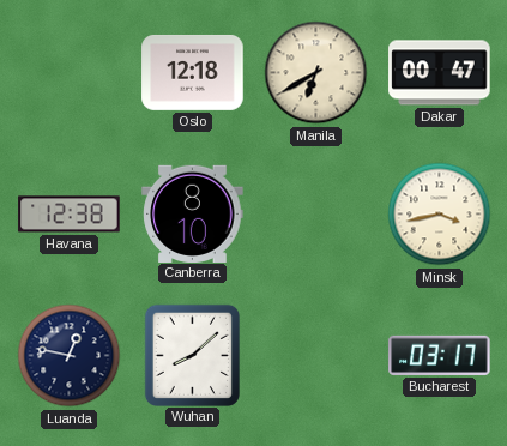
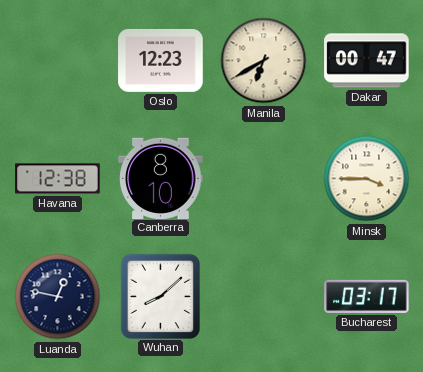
Oslo: 12:18 -> 12:23 (161, 60)
Minsk: 3:43 -> 3:45 (367, 179)
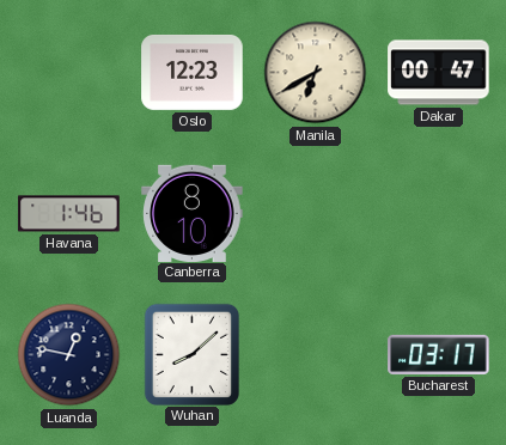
Havana: 12:38 -> 1:46 (69, 214)
Minsk: 3:45 -> none (367, 179)
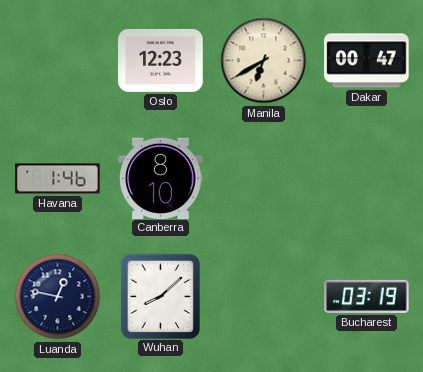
Bucharest: 03:17 -> 03:19 (367, 296)
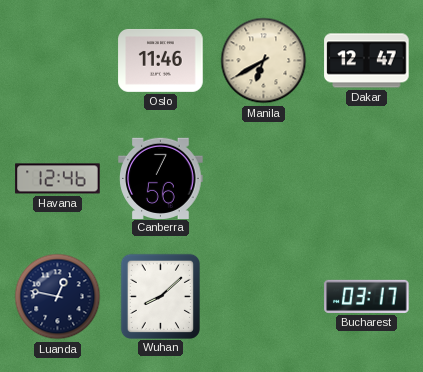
Oslo: 12:23 -> 11:46 (161, 60)
Dakar: 00:47 -> 12:47 (367, 61)
Havana: 1:46 -> 12:46 (58, 179)
Canberra: 8:10 -> 7:56 (161, 178)
Bucharest: 03:19 -> 03:17 (367, 296)
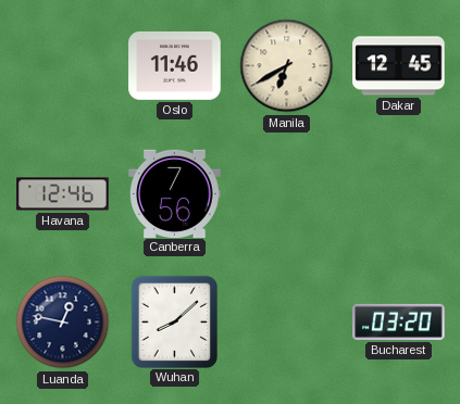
Dakar: 12:47 -> 12:45 (399, 66)
Bucharest: 03:17 -> 03:20 (399, 321)
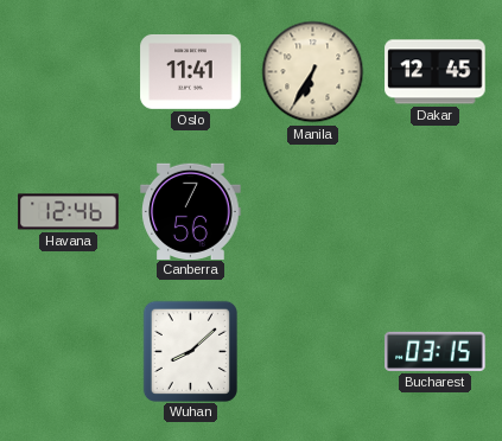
Oslo: 11:46 -> 11:41 (191, 71)
Manila: 6:40 -> 6:35 (313, 72)
Luanda: 12:47 -> none (63, 323)
Bucharest: 03:20 -> 03:15 (436, 351)
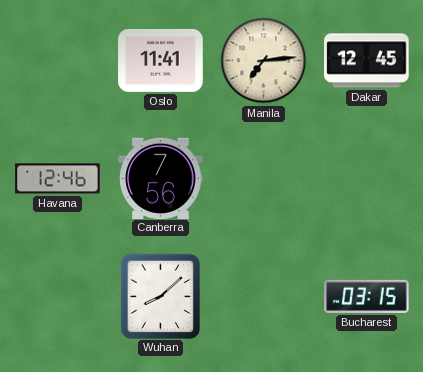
Manila: 6:35 -> 7:14 (264, 61)
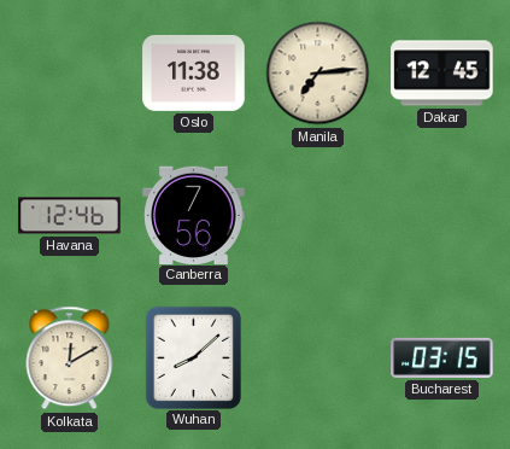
Oslo: 11:41 -> 11:38 (194, 72)
Kolkata: none -> 12:10 (70, 358)
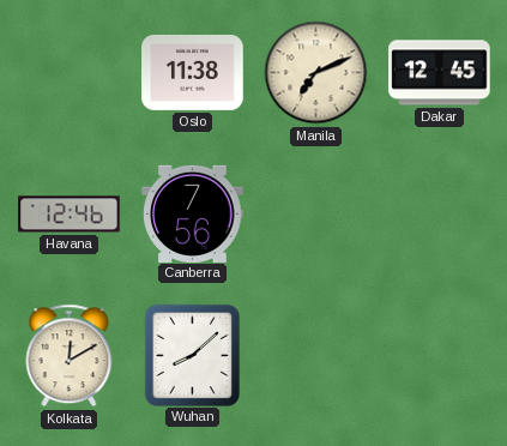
Manila: 7:14 -> 7:11 (316, 73)
Bucharest: 03:15 -> none (442, 357)
